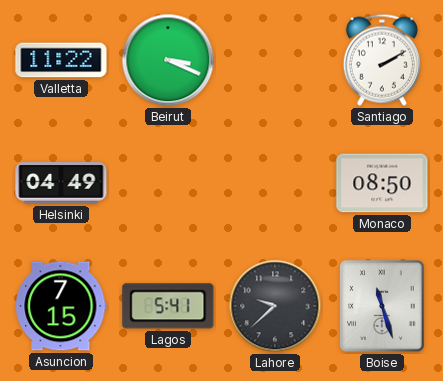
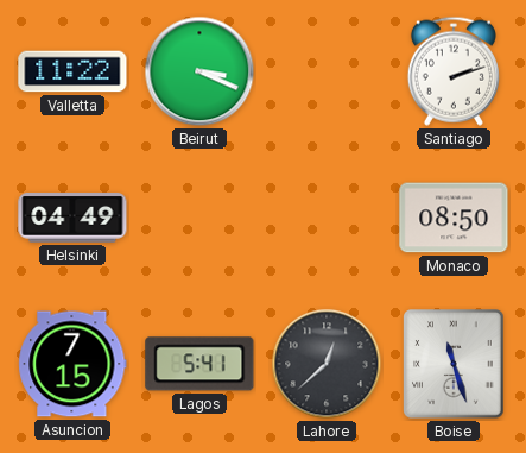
Santiago: 2:10 -> 2:12 (454, 71)
Lahore: 9:38 -> 12:38 (327, 364)
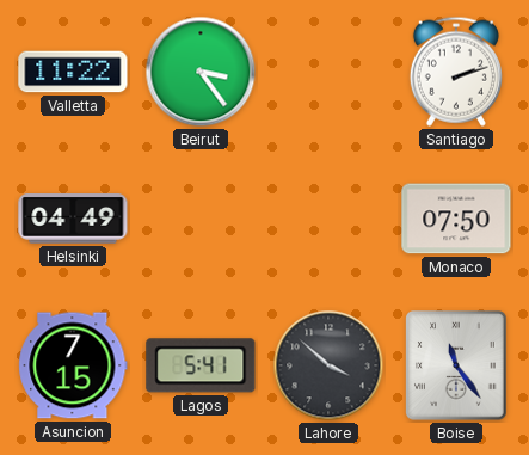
Beirut: 3:19 -> 3:24 (201, 72)
Monaco: 08:50 -> 07:50 (456, 219)
Lahore: 12:38 -> 3:52 (328, 365)
Boise: 11:27 -> 11:24 (456, 365)
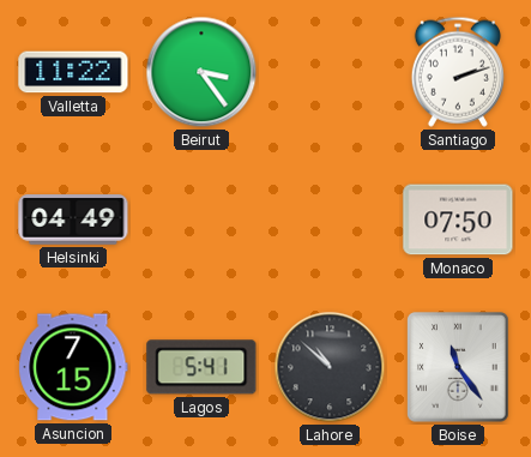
Lahore: 3:52 -> 10:52 (330, 367)
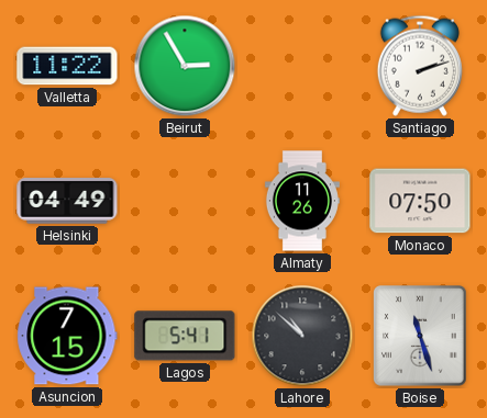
Beirut: 3:24 -> 2:55 (185, 66)
Almaty: none -> 11:26 (302, 201)
Boise: 11:24 -> 11:27 (420, 336)
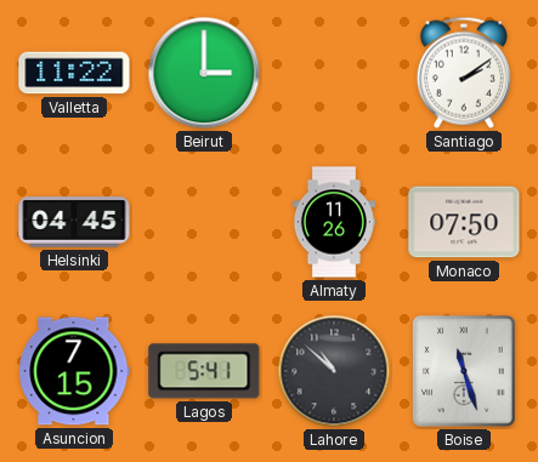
Beirut: 2:55 -> 3:00 (204, 73)
Santiago: 2:12 -> 2:09 (464, 73)
Helsinki: 04:49 -> 04:45 (74, 222)
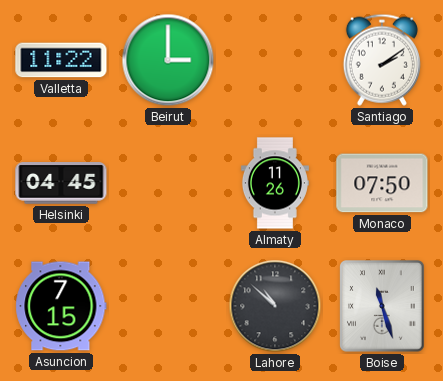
Lagos: 5:41 -> none (204, 371)
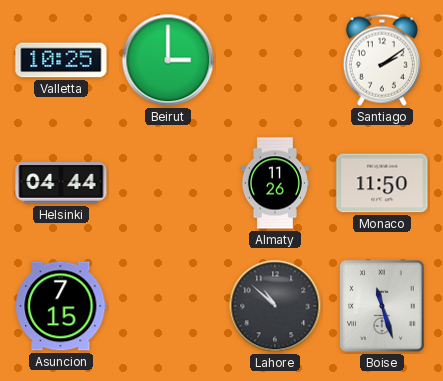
Valletta: 11:22 -> 10:25 (61, 60)
Helsinki: 04:45 -> 04:44 (61, 183)
Monaco: 07:50 -> 11:50 (382, 183)
